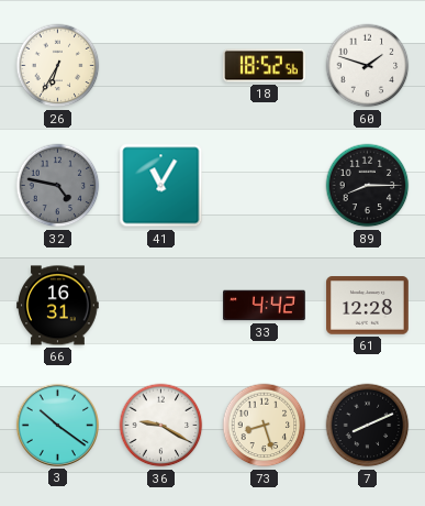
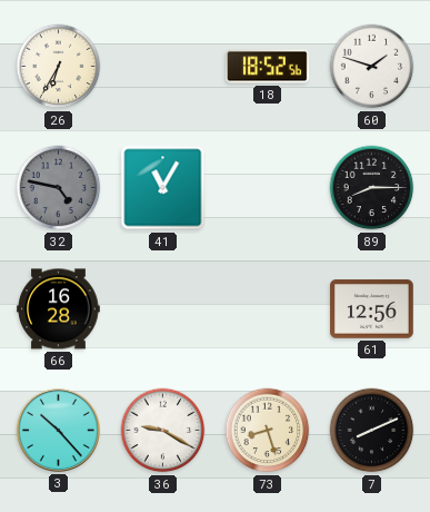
66: 16:31 -> 16:28 (59, 309)
33: 4:42 -> none (265, 306)
61: 12:28 -> 12:56 (372, 309)
3: 10:21 -> 10:23 (58, 430)
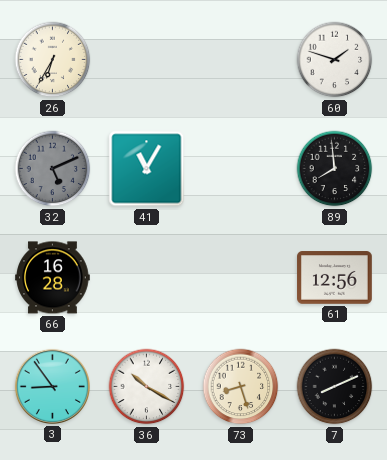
18: 18:52 -> none (268, 67)
32: 4:47 -> 5:11 (53, 169)
89: 8:15 -> 7:59 (335, 169)
3: 10:23 -> 8:54 (52, 386)
36: 9:20 -> 10:20 (147, 387)
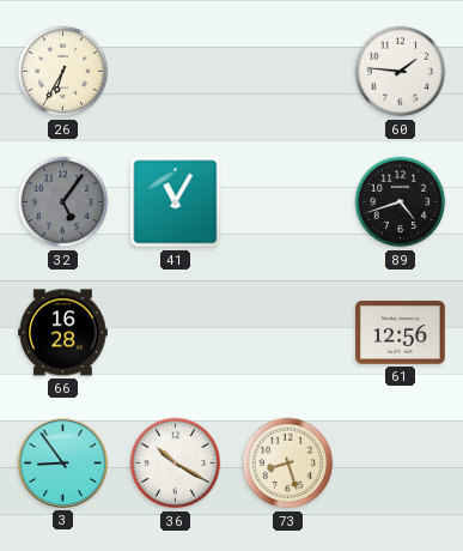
60: 1:48 -> 1:46 (401, 72)
32: 5:11 -> 5:06 (63, 202)
89: 7:59 -> 4:42 (401, 202)
7: 8:11 -> none (335, 387)
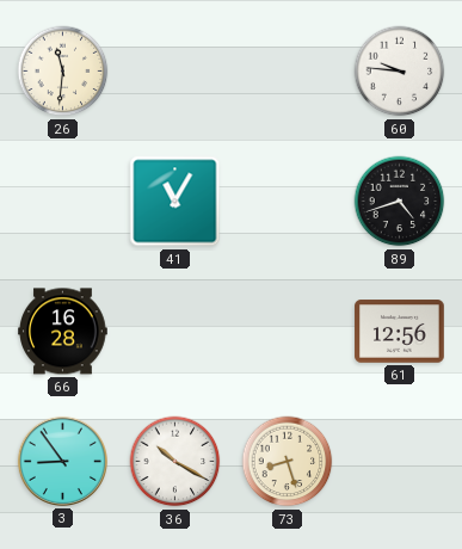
26: 6:35 -> 11:31 (63, 72)
60: 1:46 -> 9:46 (400, 72)
32: 5:06 -> none (63, 202)
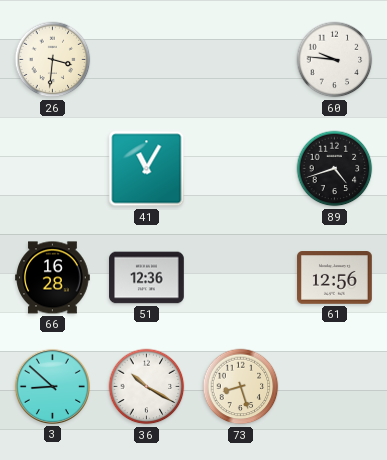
26: 11:31 -> 3:31 (53, 60)
51: none -> 12:36 (147, 278)
3: 8:54 -> 8:52 (52, 386)
